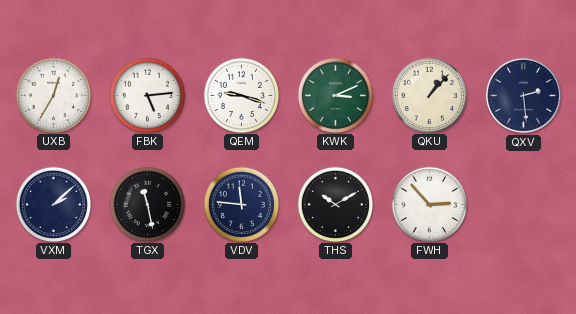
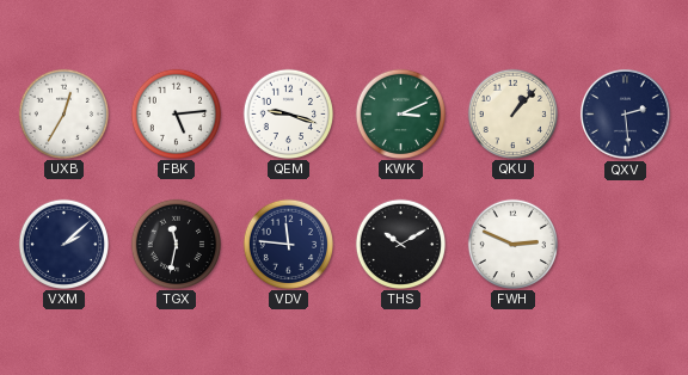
TGX: 11:28 -> 11:32 (177, 244)
FWH: 2:53 -> 2:49 (514, 244)
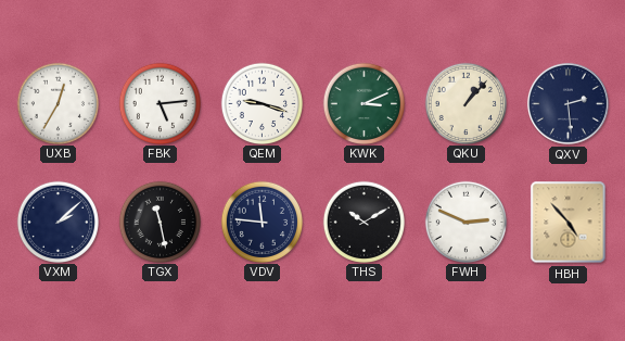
TGX: 11:32 -> 11:28 (161, 222)
HBH: none -> 4:53 (569, 223)
